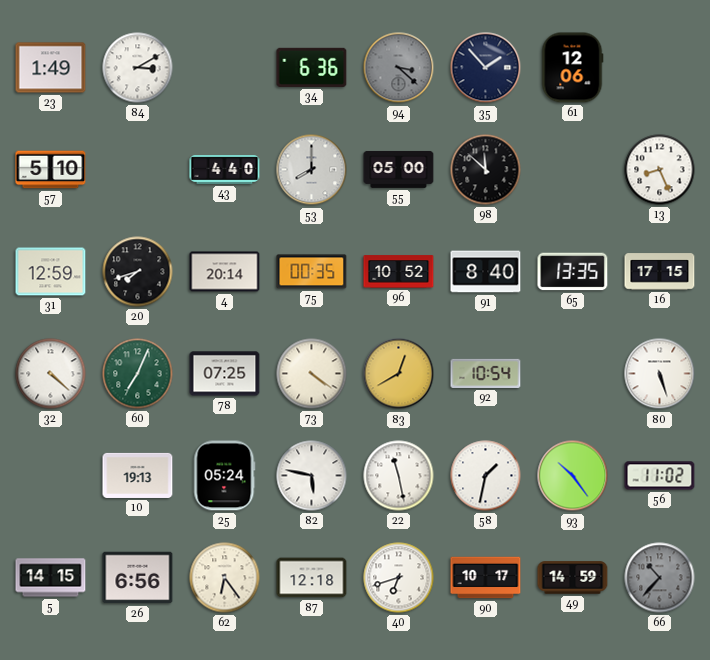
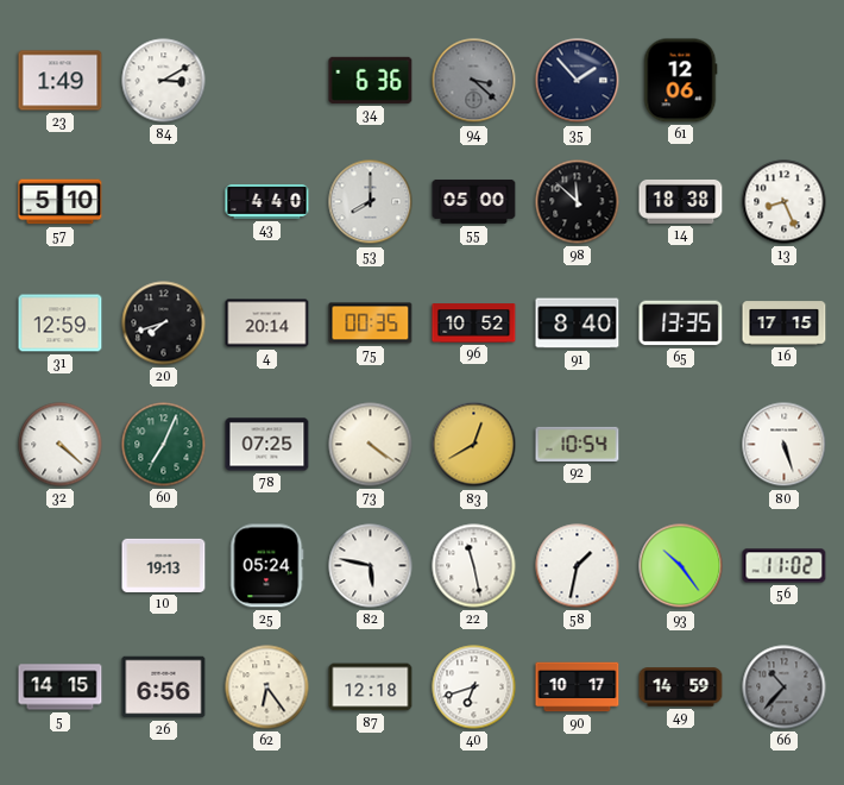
14: none -> 18:38 (681, 201)
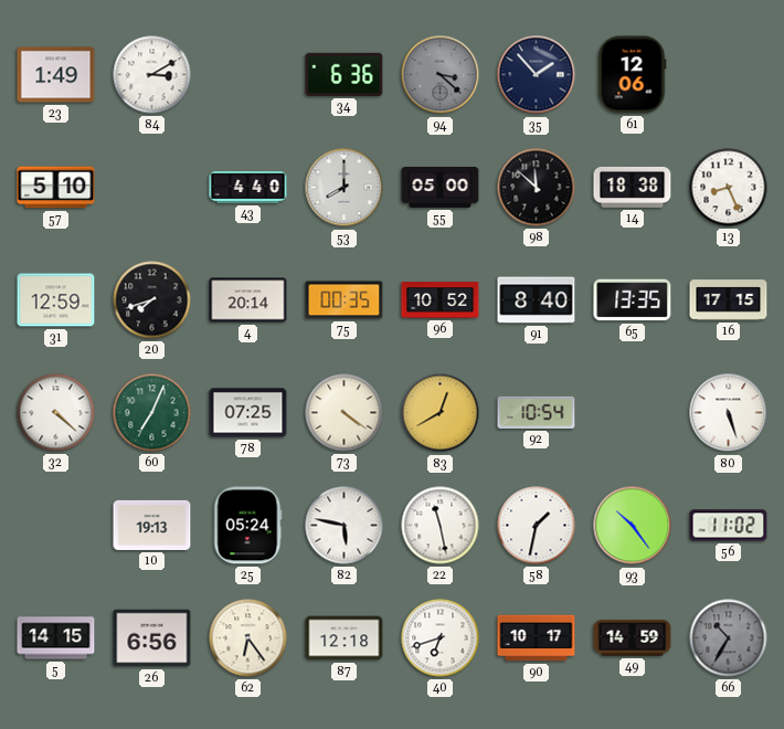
66: 10:37 -> 10:35 (729, 638)
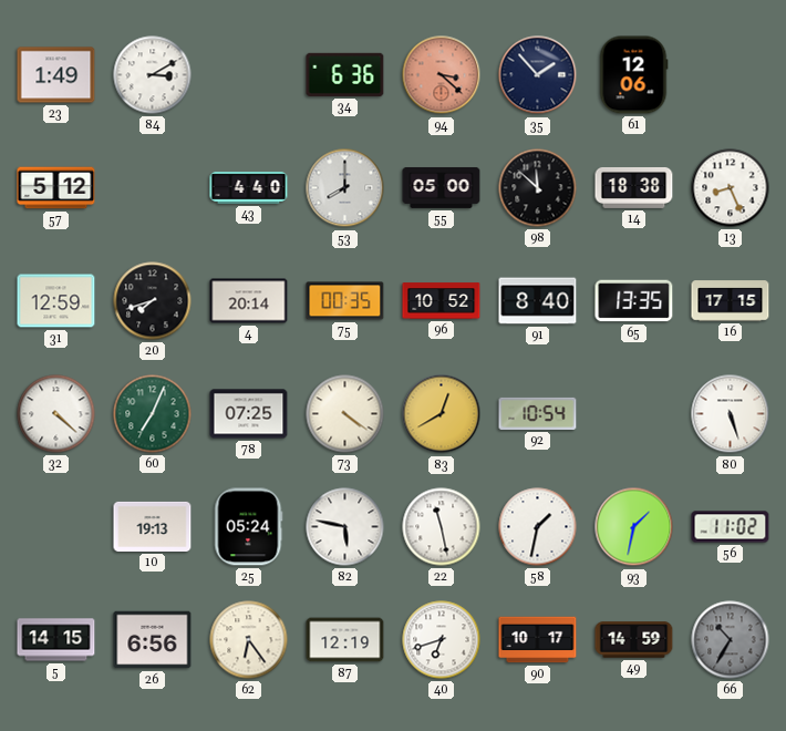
94 dial: grey -> salmon (442, 75)
57: 5:10 -> 5:12 (56, 188)
93: 10:24 -> 1:32 (634, 527)
87: 12:18 -> 12:19 (345, 640)
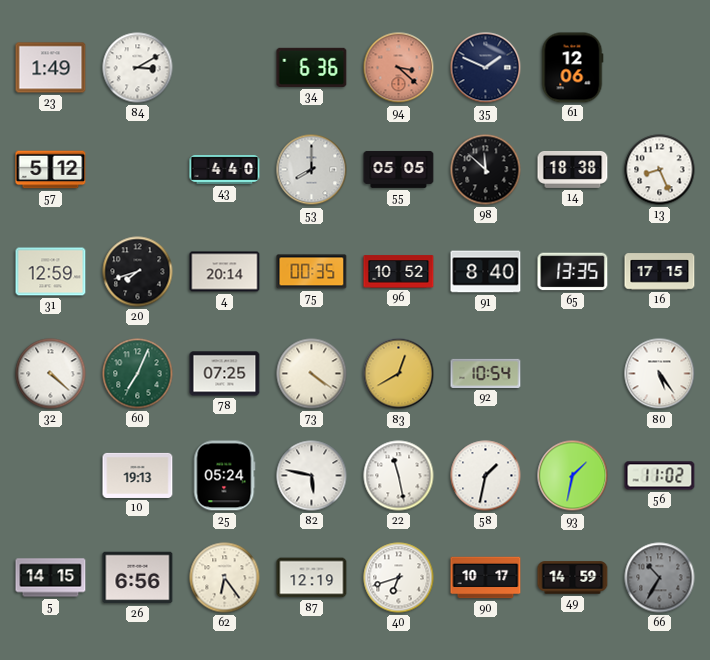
35: 1:53 -> 1:49 (486, 68)
55: 05:00 -> 05:05 (399, 169)
80: 5:27 -> 5:24 (660, 374)
